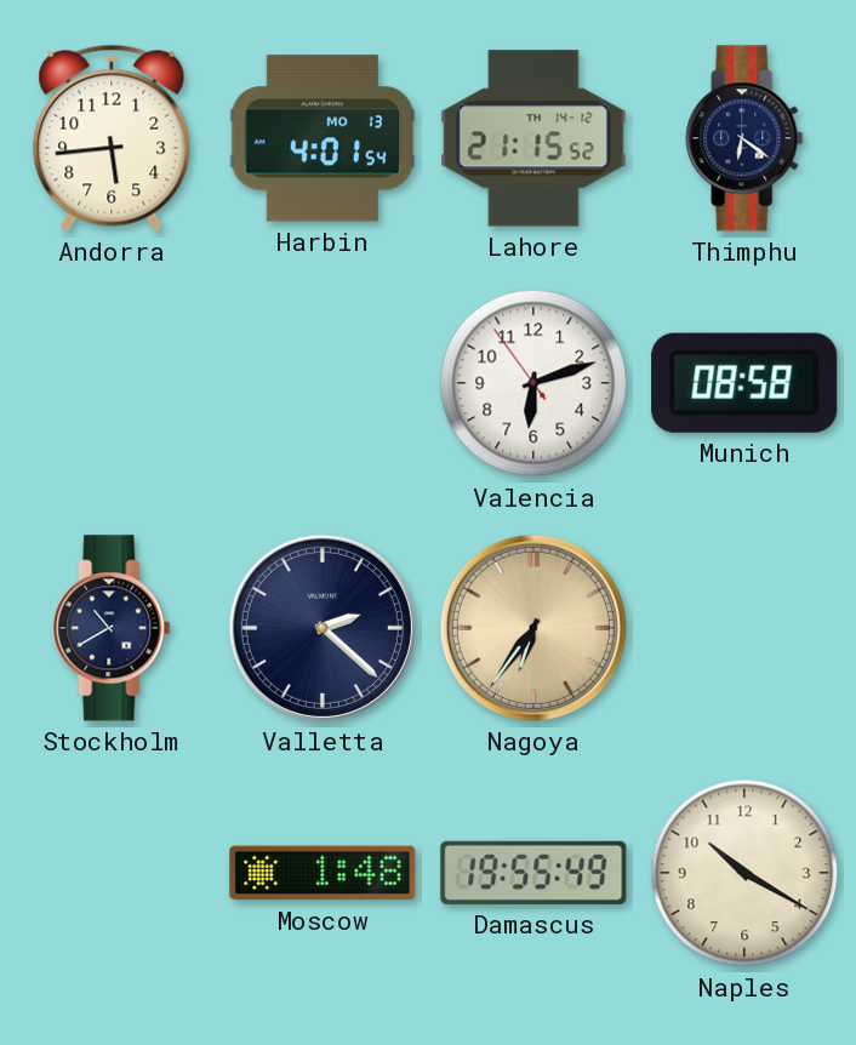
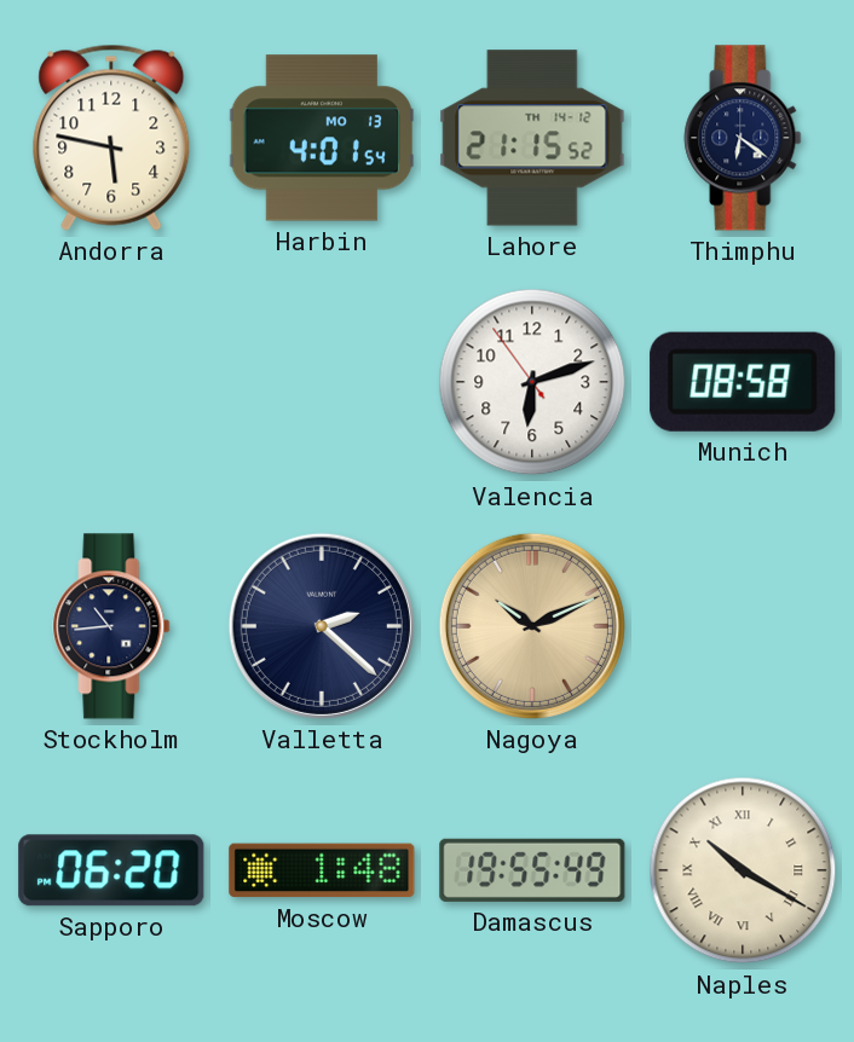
Andorra: 5:44 -> 5:47 (111, 138)
Stockholm: 10:40 -> 10:44 (111, 626)
Nagoya: 6:36 -> 10:11 (532, 626)
Sapporo: none -> 06:20 (111, 870)
Naples numerals: Arabic -> Roman (743, 870)
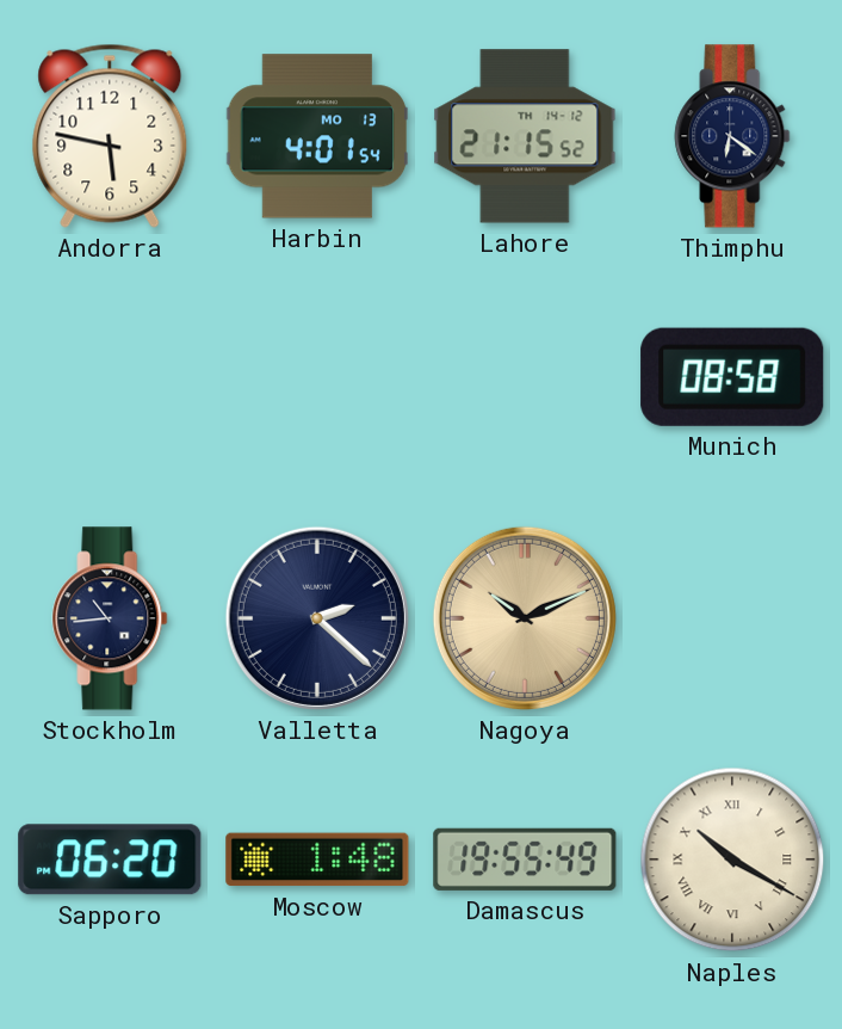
Valencia: 6:11 -> none (532, 382)
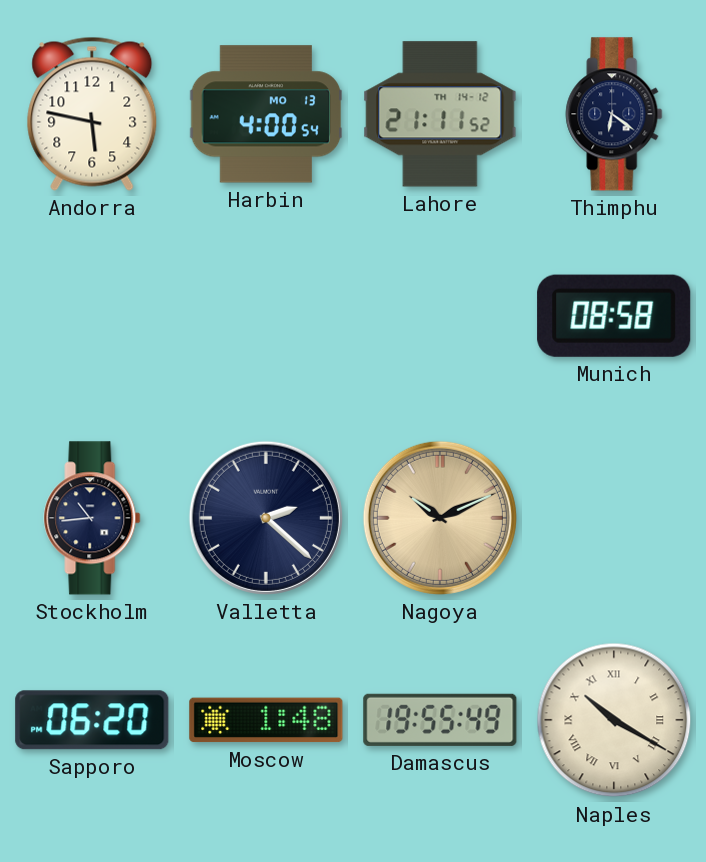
Harbin: 4:01 -> 4:00 (266, 114)
Lahore: 21:15 -> 21:11 (440, 114)
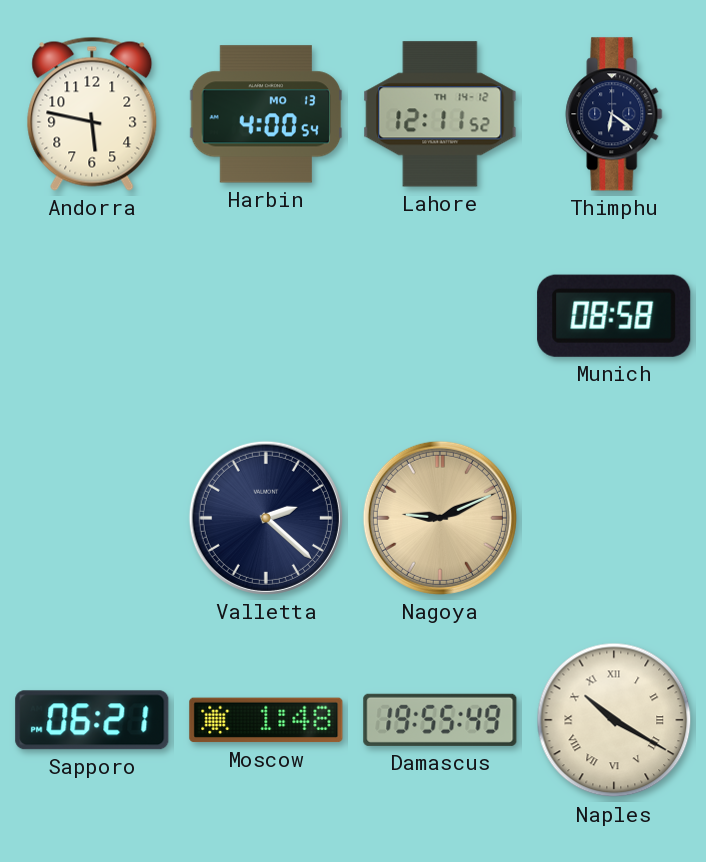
Lahore: 21:11 -> 12:11 (440, 114)
Stockholm: 10:44 -> none (92, 518)
Nagoya: 10:11 -> 9:11 (440, 518)
Sapporo: 06:20 -> 06:21 (92, 720)
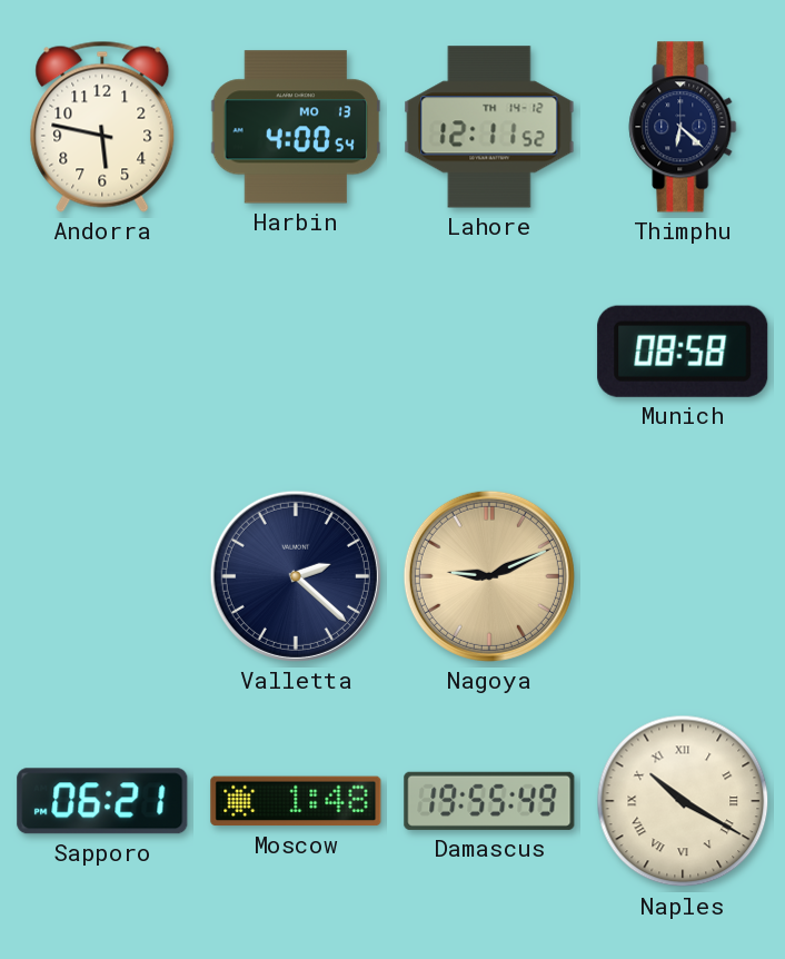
Thimphu: 6:21 -> 6:22 (683, 127)
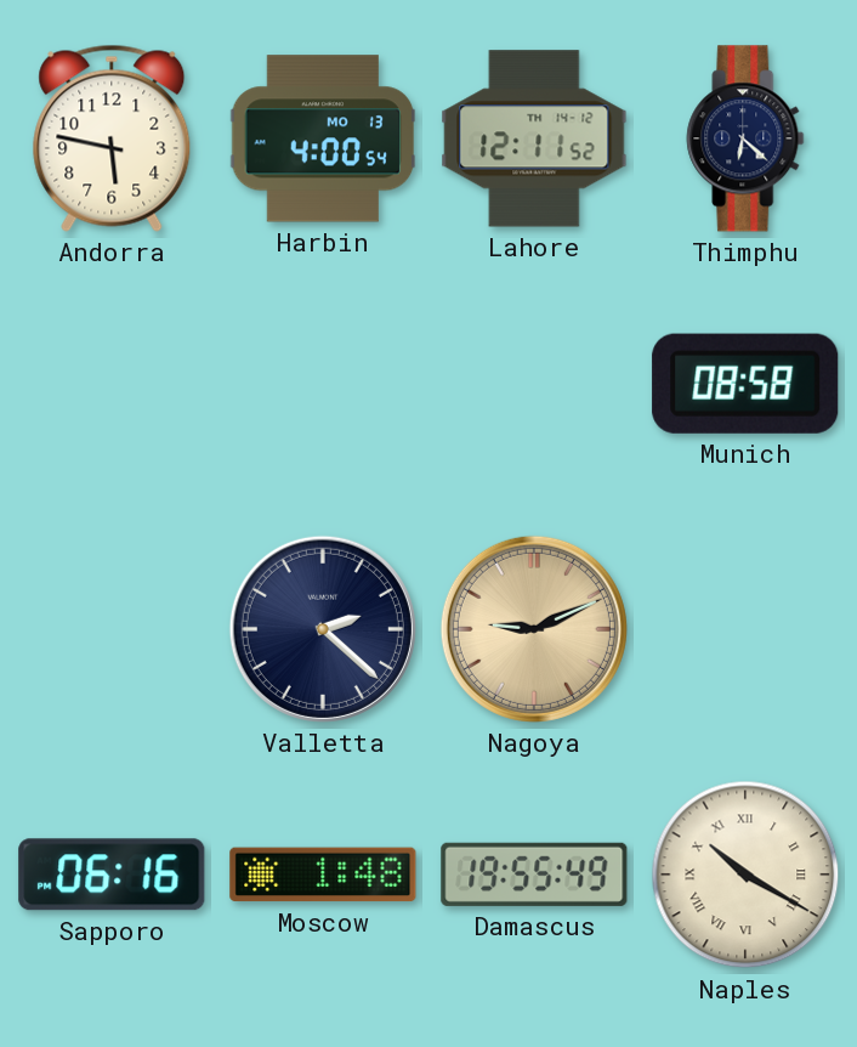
Sapporo: 06:21 -> 06:16 (112, 875)
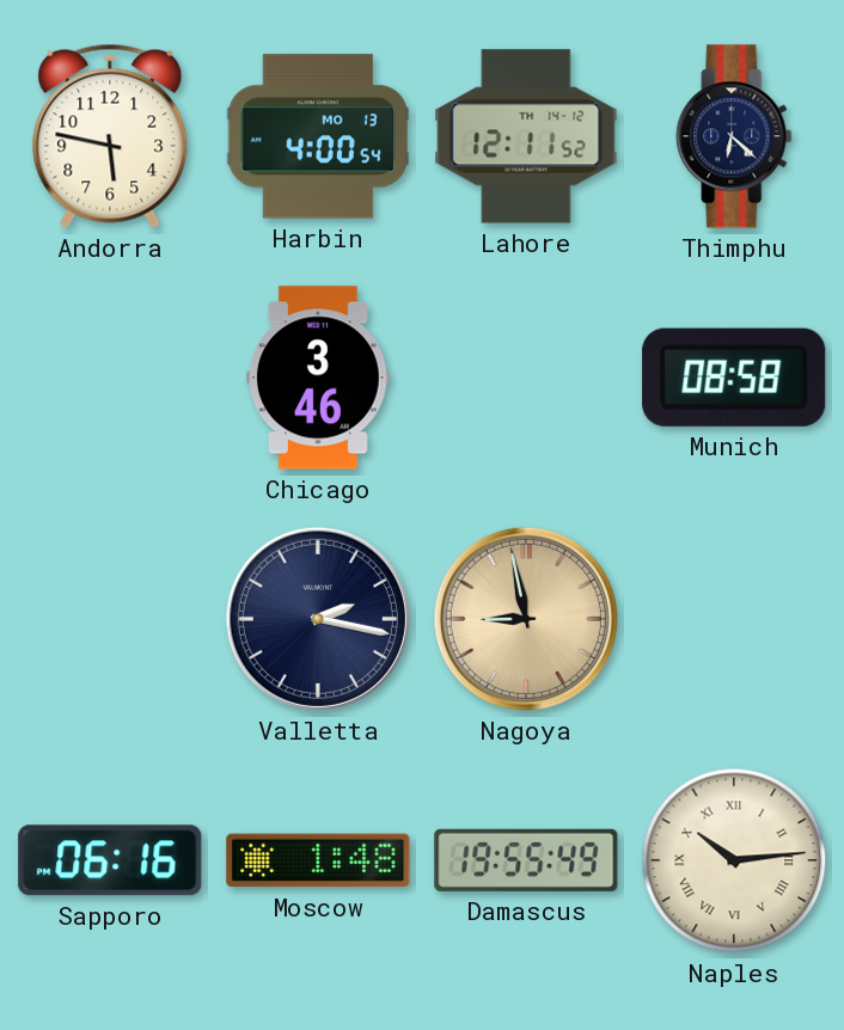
Chicago: none -> 3:46 (319, 378)
Valletta: 2:22 -> 2:17 (318, 619)
Nagoya: 9:11 -> 8:58 (526, 619)
Naples: 10:20 -> 10:14 (734, 860)
